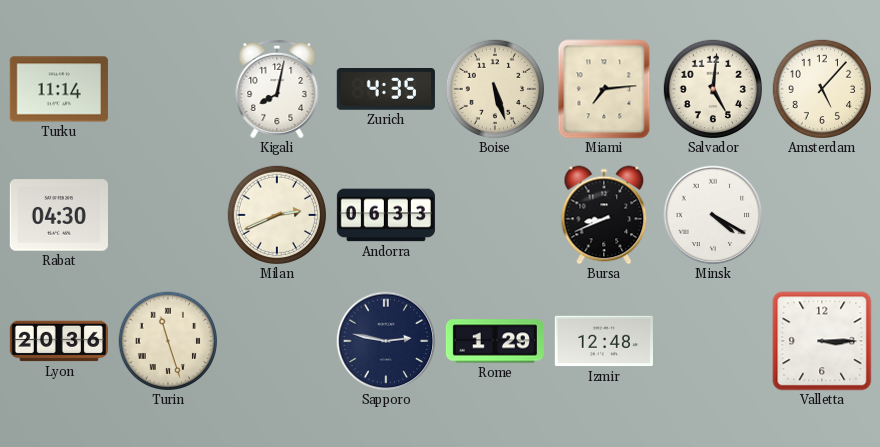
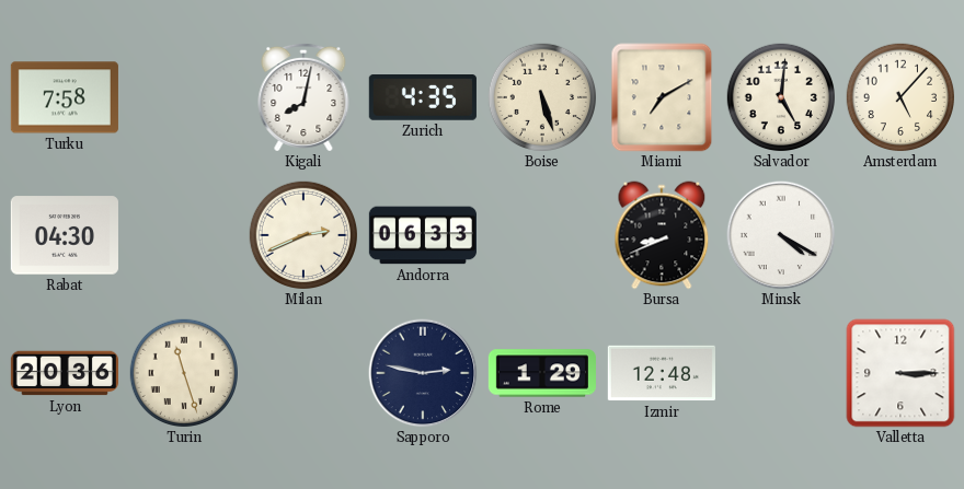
Turku: 11:14 -> 7:58 (65, 97)
Miami: 7:14 -> 7:10 (662, 97)
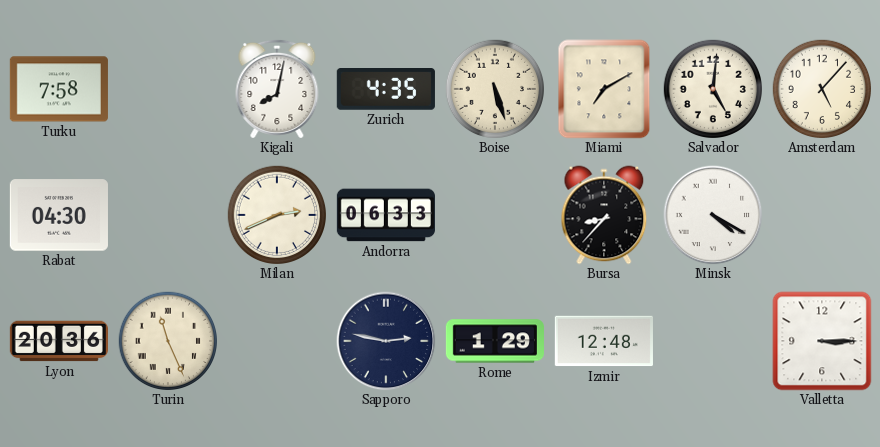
Bursa: 8:41 -> 8:37 (604, 215)
Turin: 11:27 -> 11:26 (168, 341)
